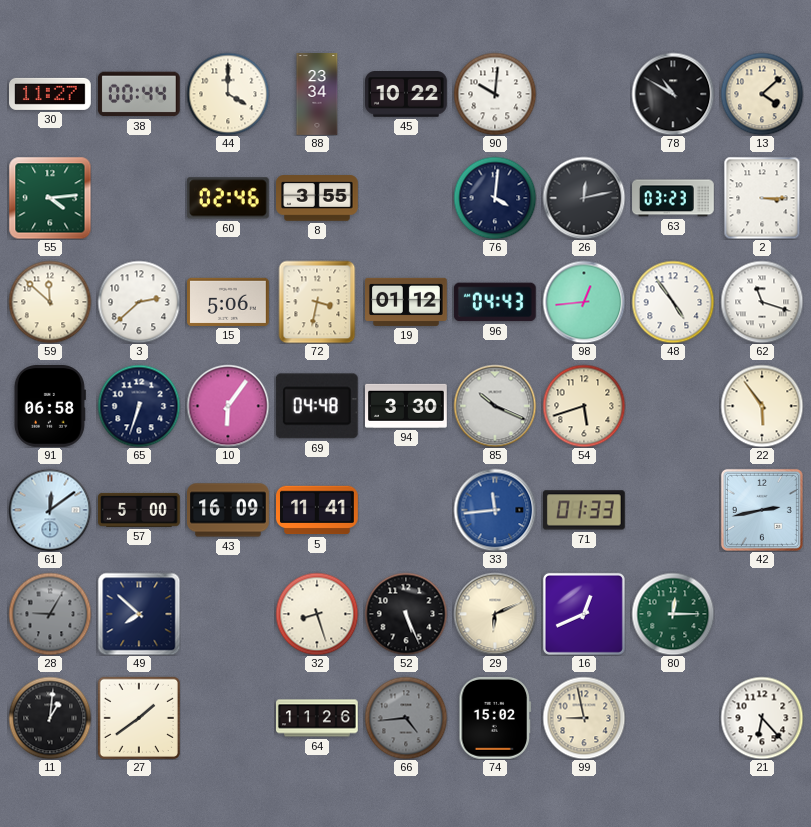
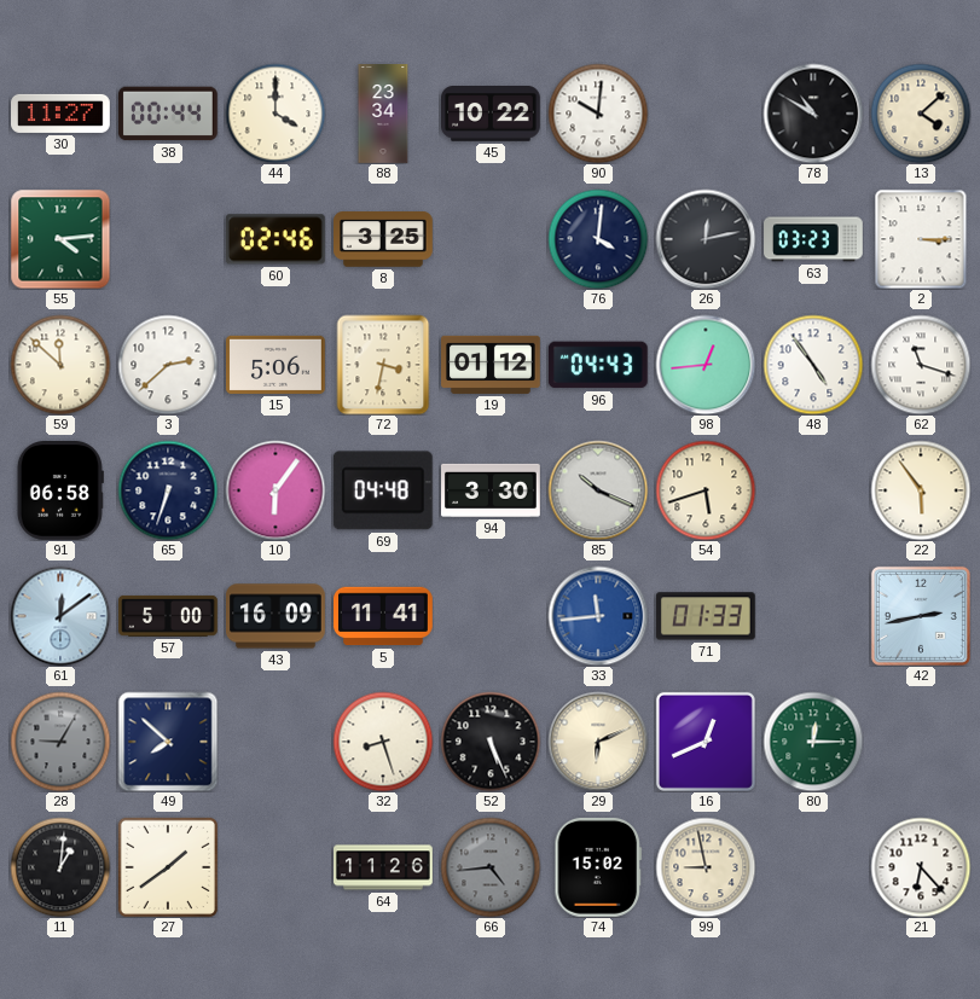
8: 3:55 -> 3:25 (384, 239)
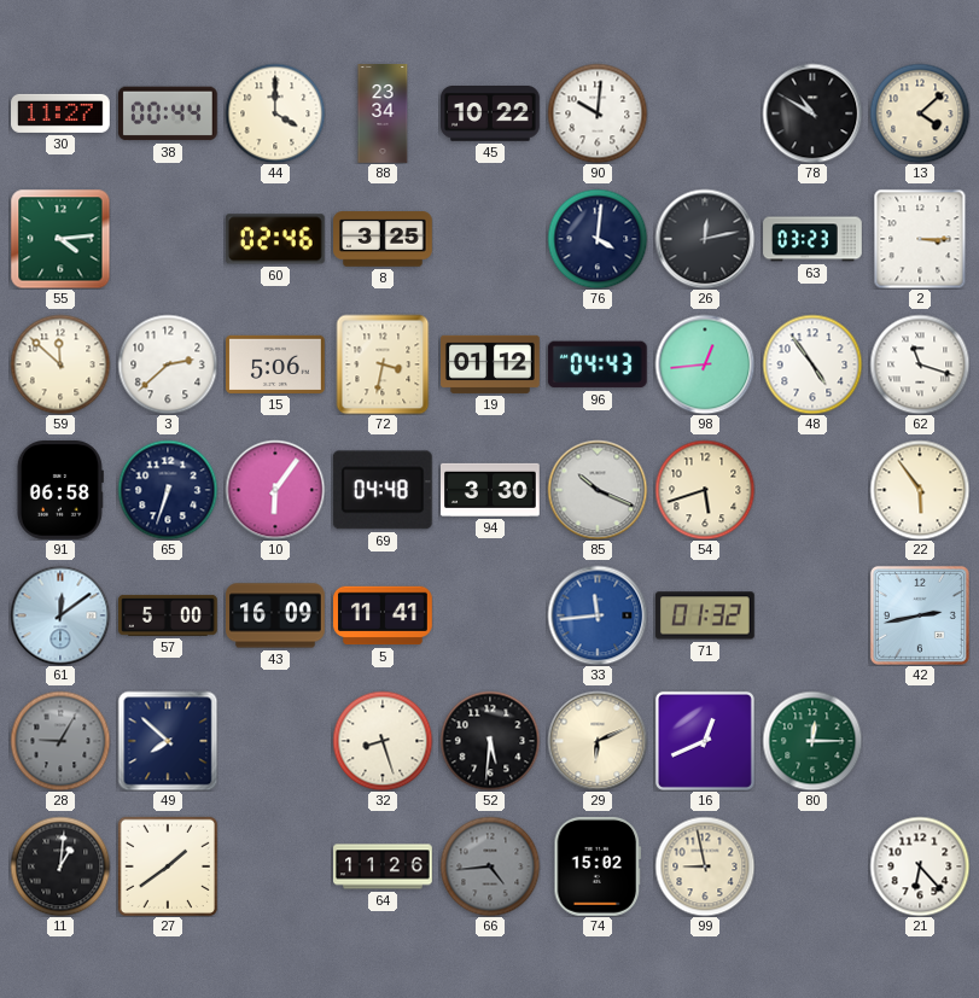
71: 01:33 -> 01:32 (705, 615)
52: 5:26 -> 5:31 (490, 741)
